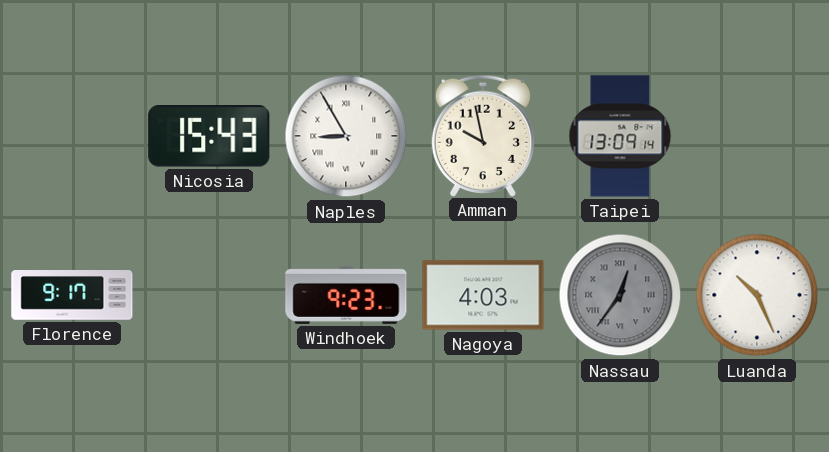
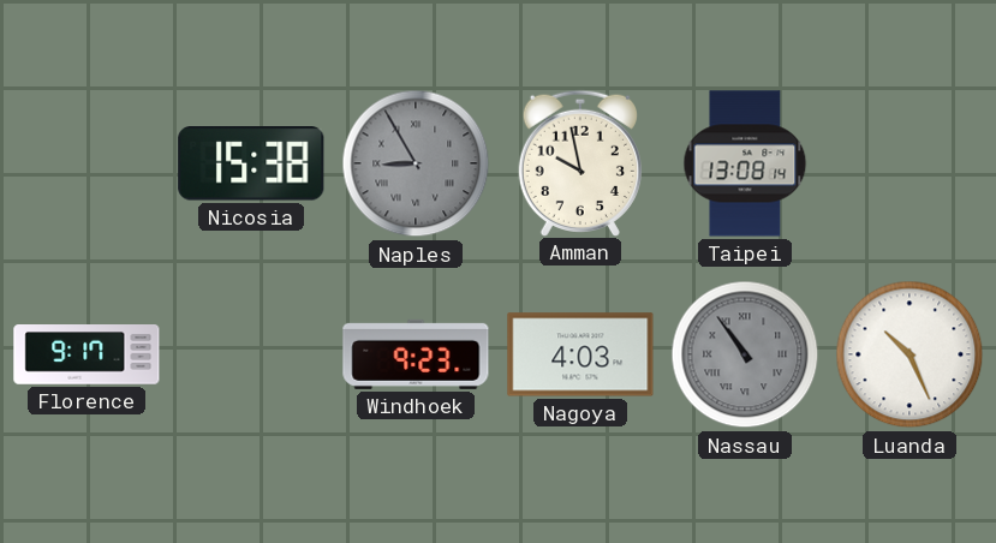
Nicosia: 15:43 -> 15:38 (251, 165)
Naples dial: white -> grey (416, 163)
Taipei: 13:09 -> 13:08 (745, 163)
Nassau: 12:36 -> 10:54 (745, 354)
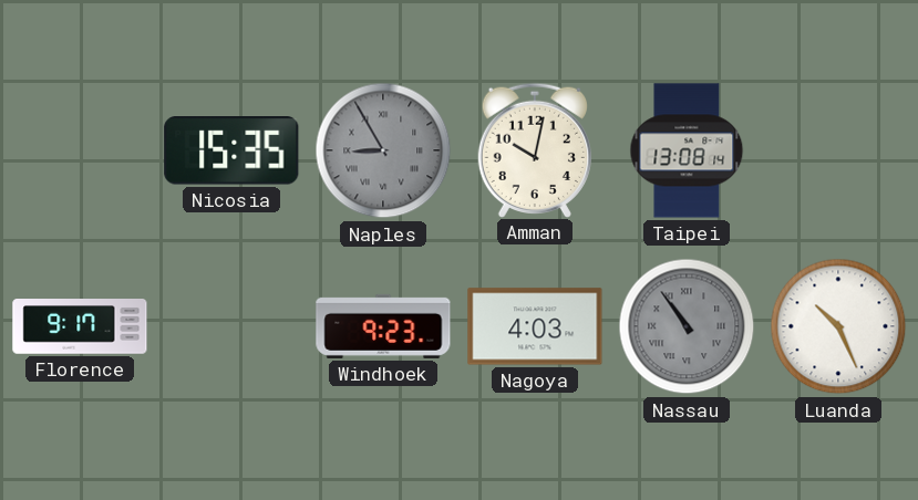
Nicosia: 15:38 -> 15:35 (231, 152)
Amman: 9:58 -> 10:02 (535, 149)
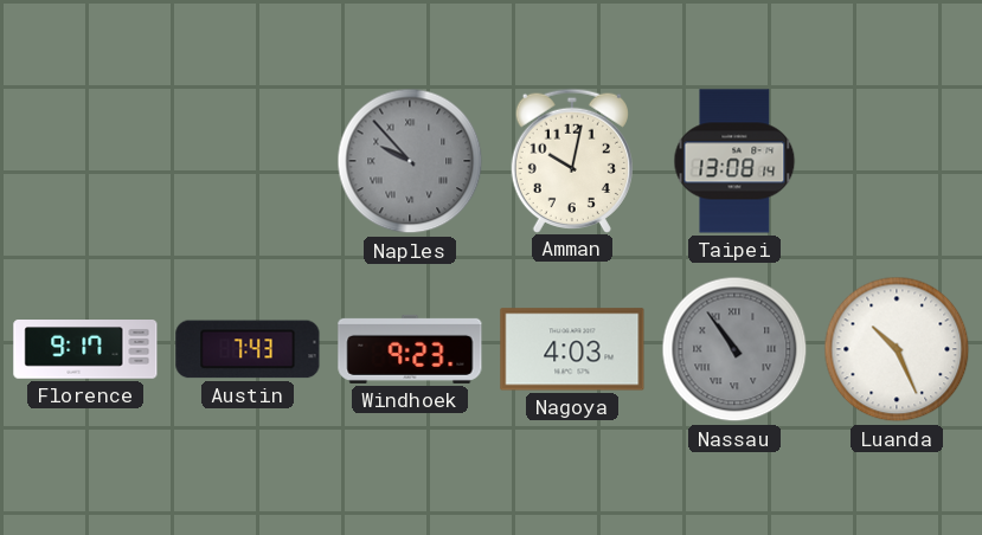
Nicosia: 15:35 -> none (231, 152)
Naples: 8:55 -> 9:53 (410, 161)
Austin: none -> 7:43 (248, 349)
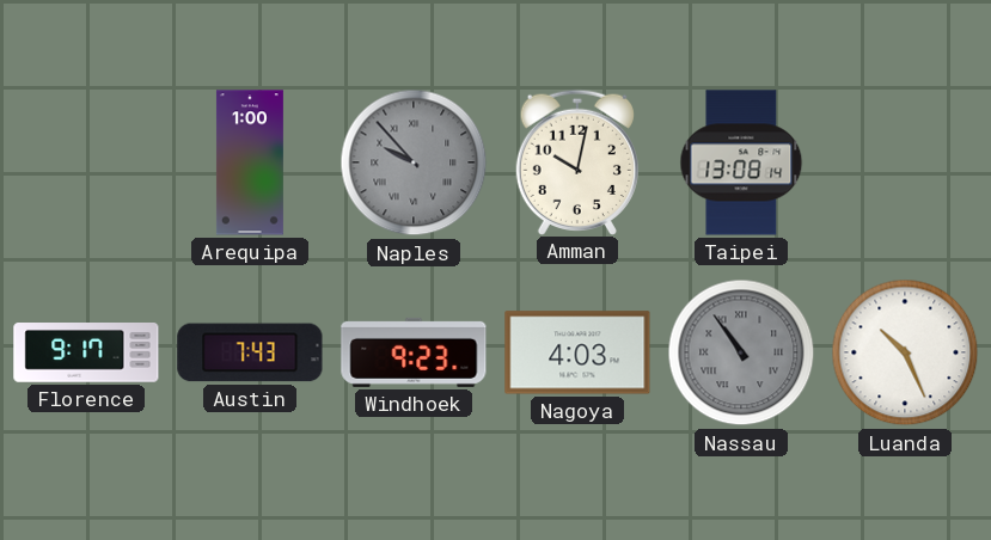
Arequipa: none -> 1:00 (250, 162)
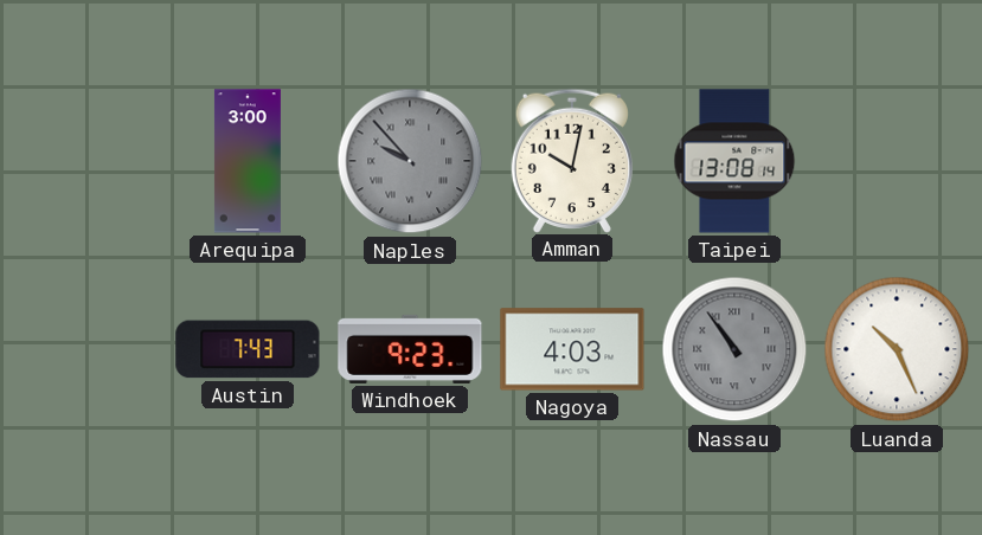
Arequipa: 1:00 -> 3:00 (248, 161)
Florence: 9:17 -> none (86, 352)
